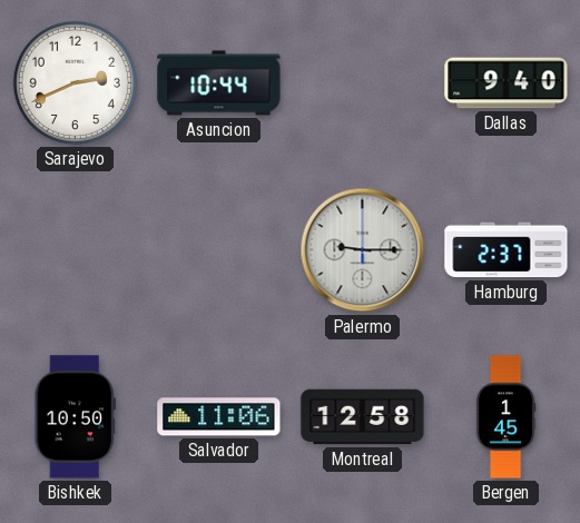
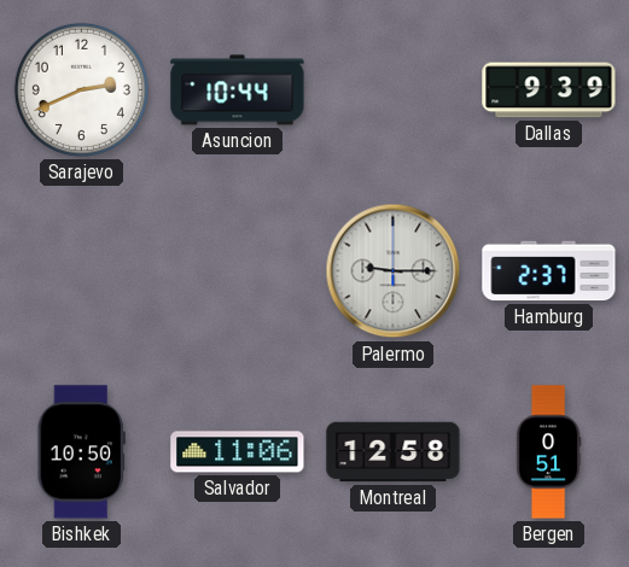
Dallas: 9:40 -> 9:39 (549, 90)
Bergen: 1:45 -> 0:51 (548, 452)
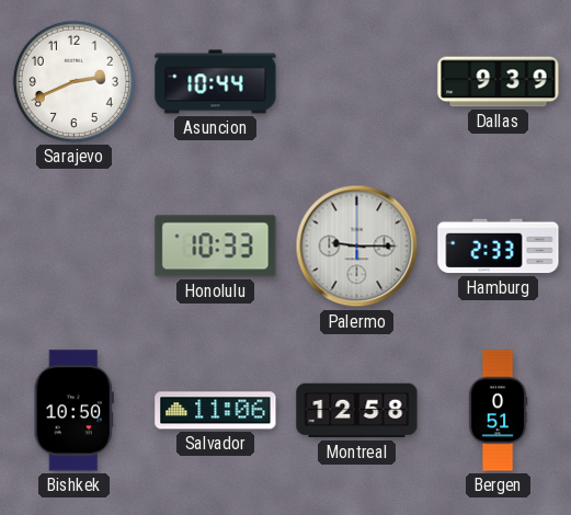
Honolulu: none -> 10:33 (216, 247)
Hamburg: 2:37 -> 2:33 (499, 247)
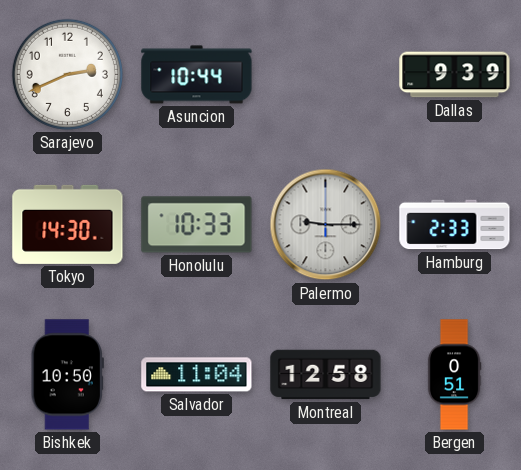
Tokyo: none -> 14:30 (68, 224)
Salvador: 11:06 -> 11:04 (197, 375)
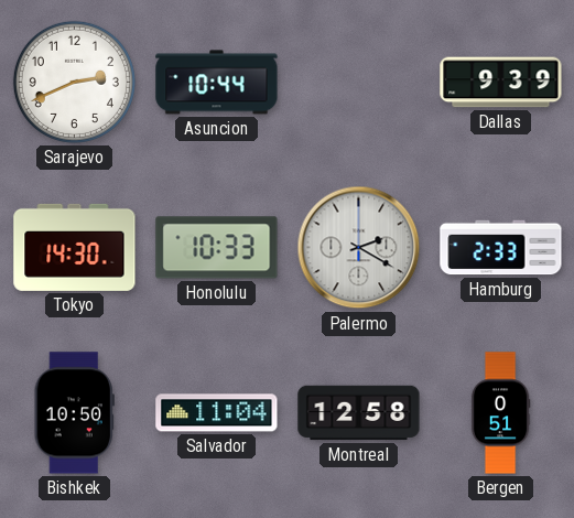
Palermo: 9:15 -> 2:20 (359, 248)
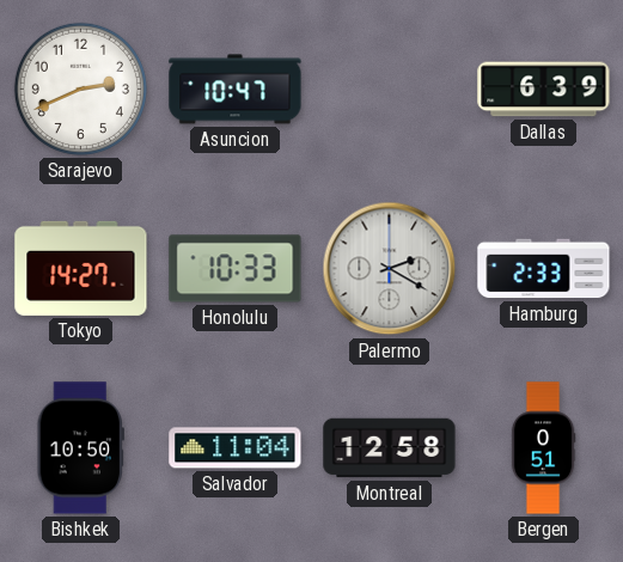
Asuncion: 10:44 -> 10:47 (236, 90)
Dallas: 9:39 -> 6:39 (544, 90)
Tokyo: 14:30 -> 14:27 (81, 268)
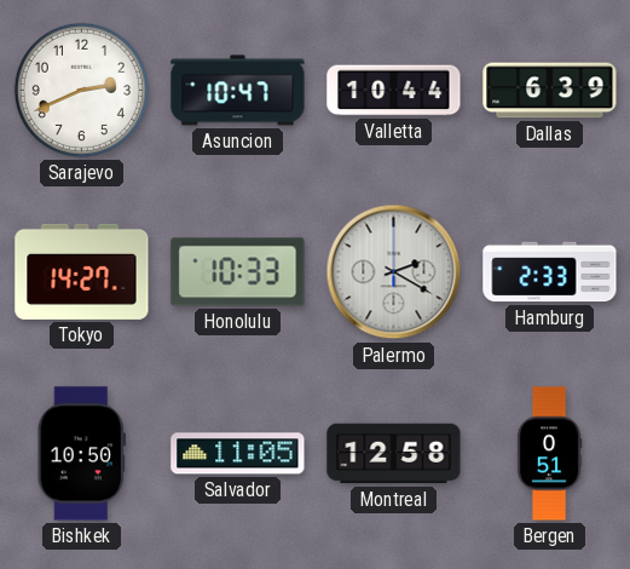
Valletta: none -> 10:44 (394, 91)
Salvador: 11:04 -> 11:05 (238, 454)
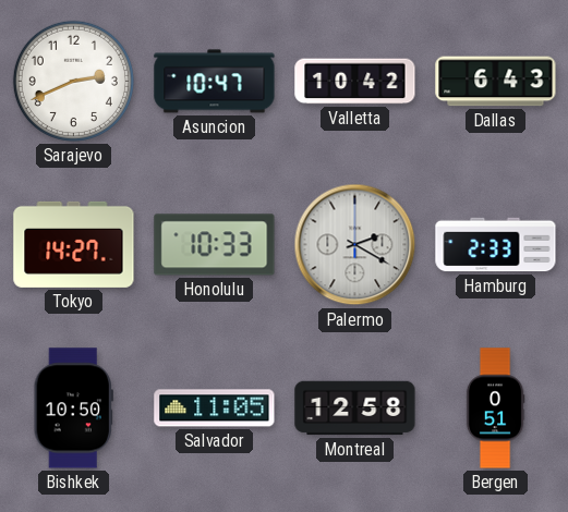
Valletta: 10:44 -> 10:42 (355, 82)
Dallas: 6:39 -> 6:43 (496, 82)
